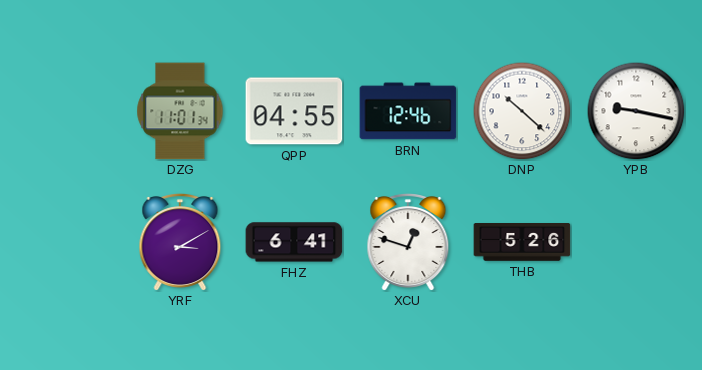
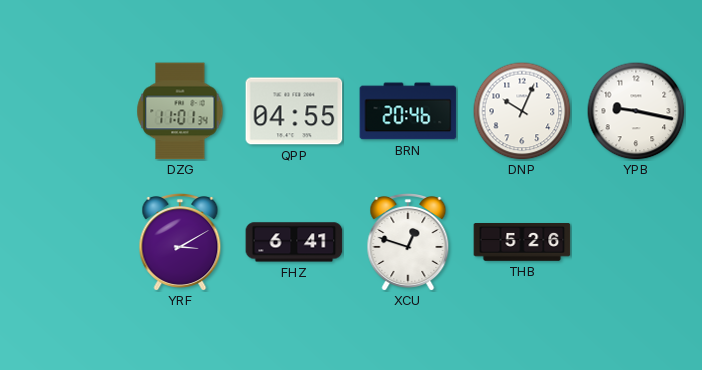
BRN: 12:46 -> 20:46 (408, 111)
DNP: 10:22 -> 10:04 (522, 111)
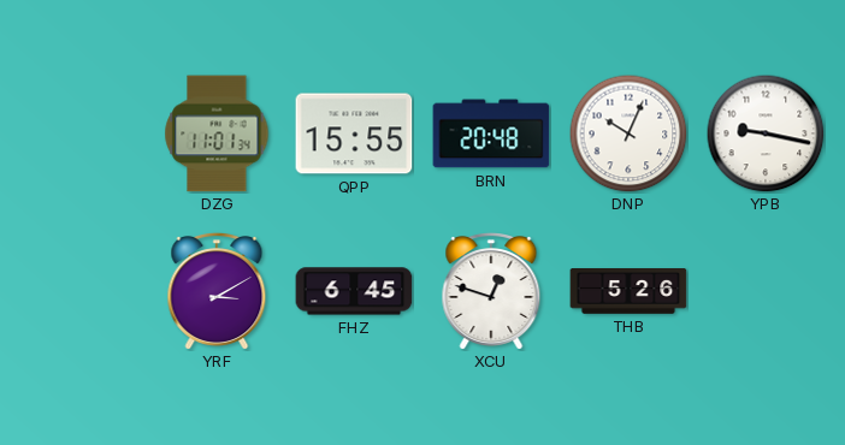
QPP: 04:55 -> 15:55 (354, 133)
BRN: 20:46 -> 20:48 (491, 133)
FHZ: 6:41 -> 6:45 (354, 291)
